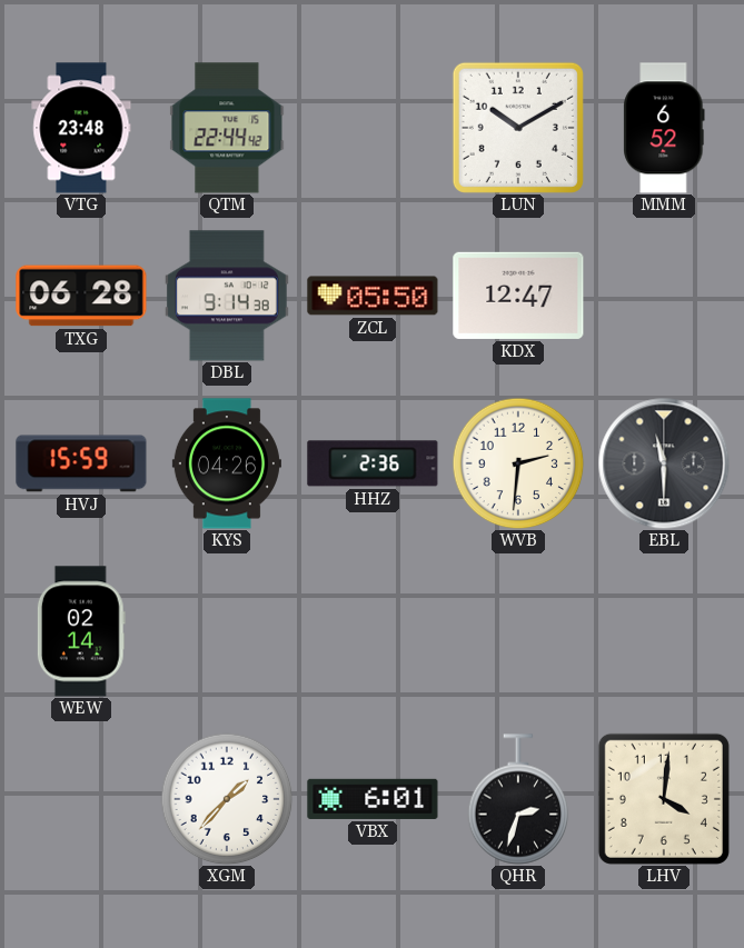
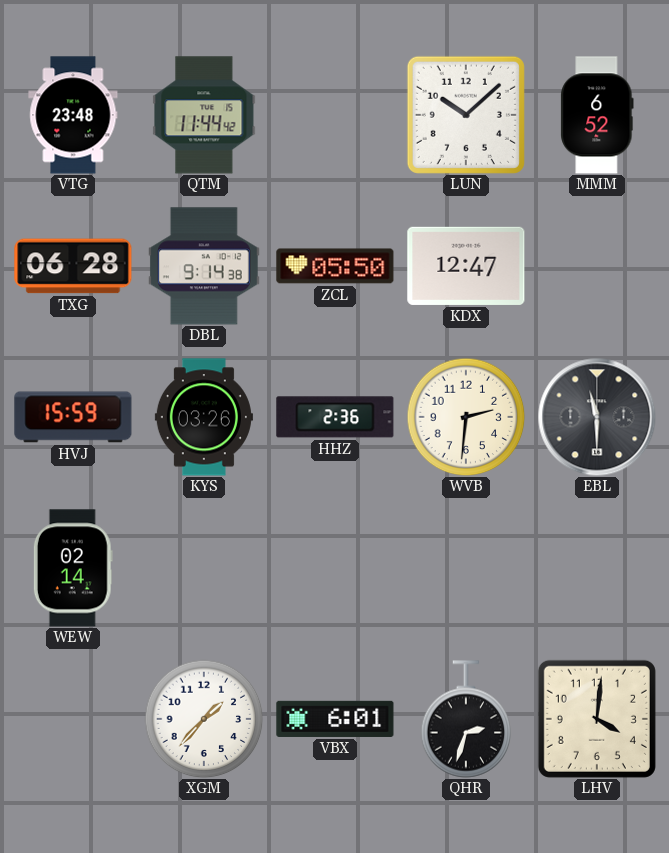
QTM: 22:44 -> 11:44 (204, 115)
LUN: 10:10 -> 10:08 (466, 115)
KYS: 04:26 -> 03:26 (204, 417)
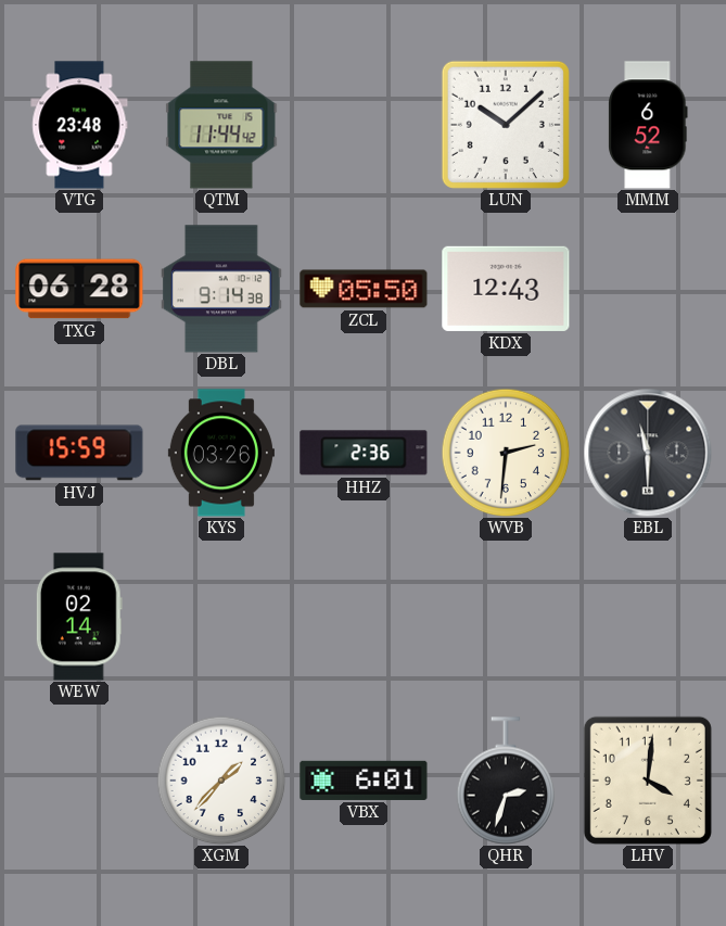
KDX: 12:47 -> 12:43 (506, 289)
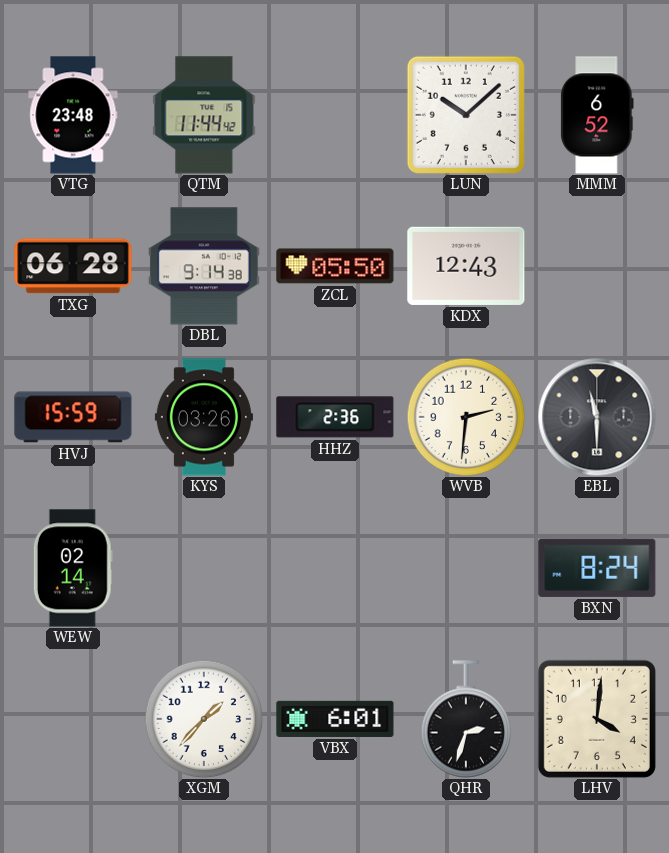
BXN: none -> 8:24 (597, 568)
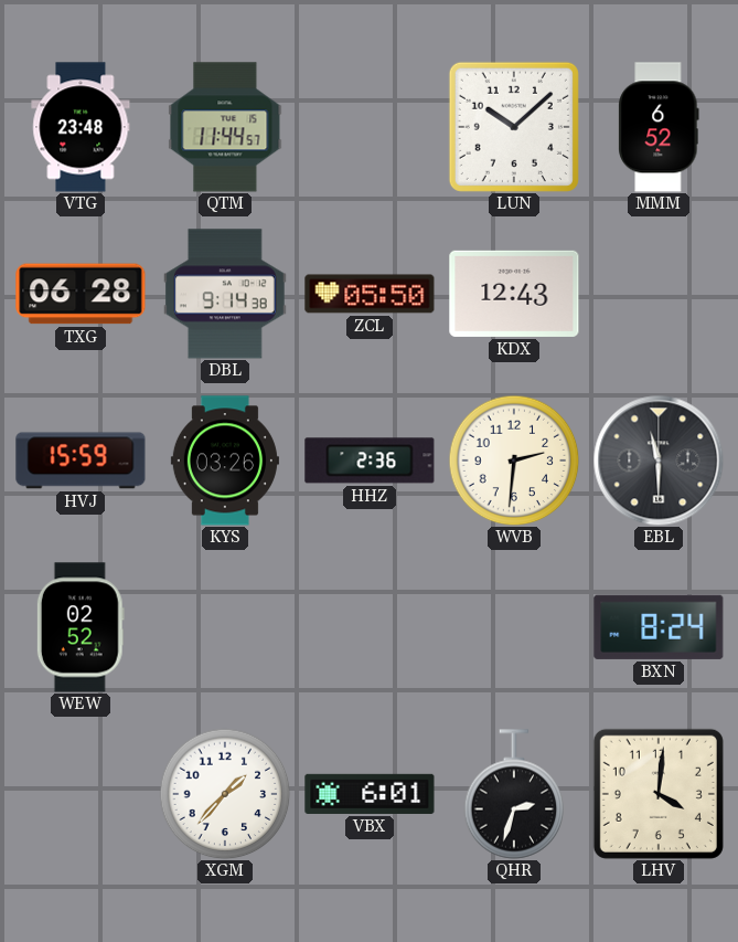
QTM: 11:44:42 -> 11:44:57 (225, 127)
WEW: 02:14 -> 02:52 (81, 627)
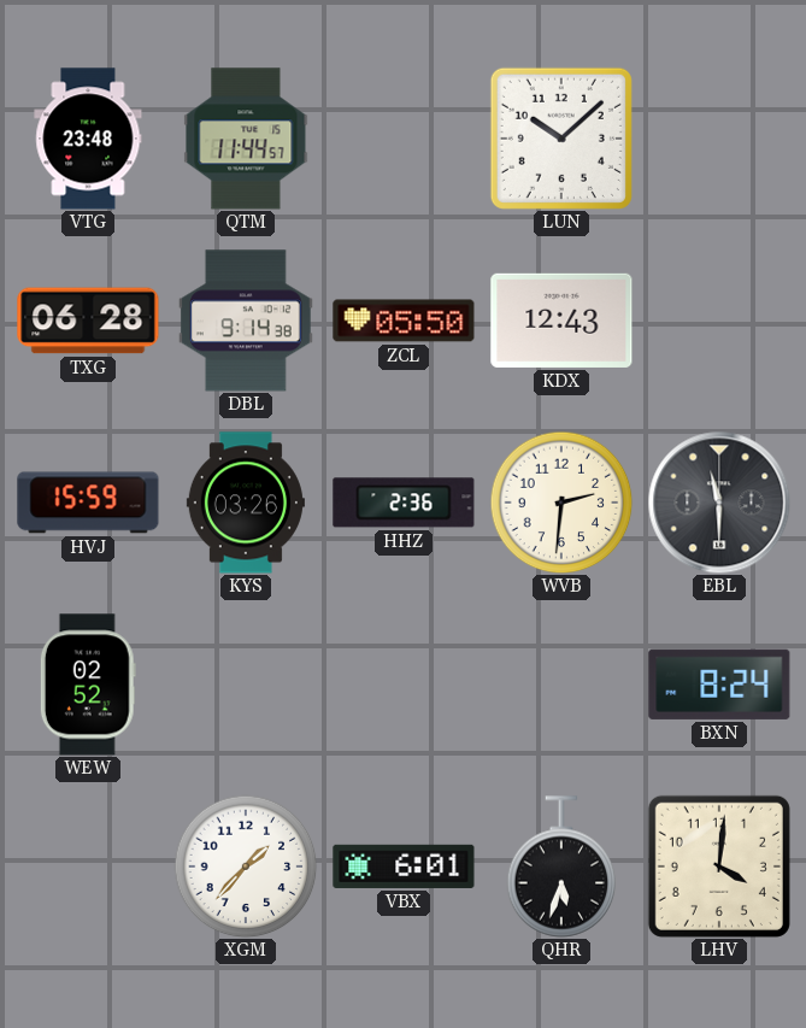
MMM: 6:52 -> none (659, 127)
QHR: 2:33 -> 5:33 (561, 867)
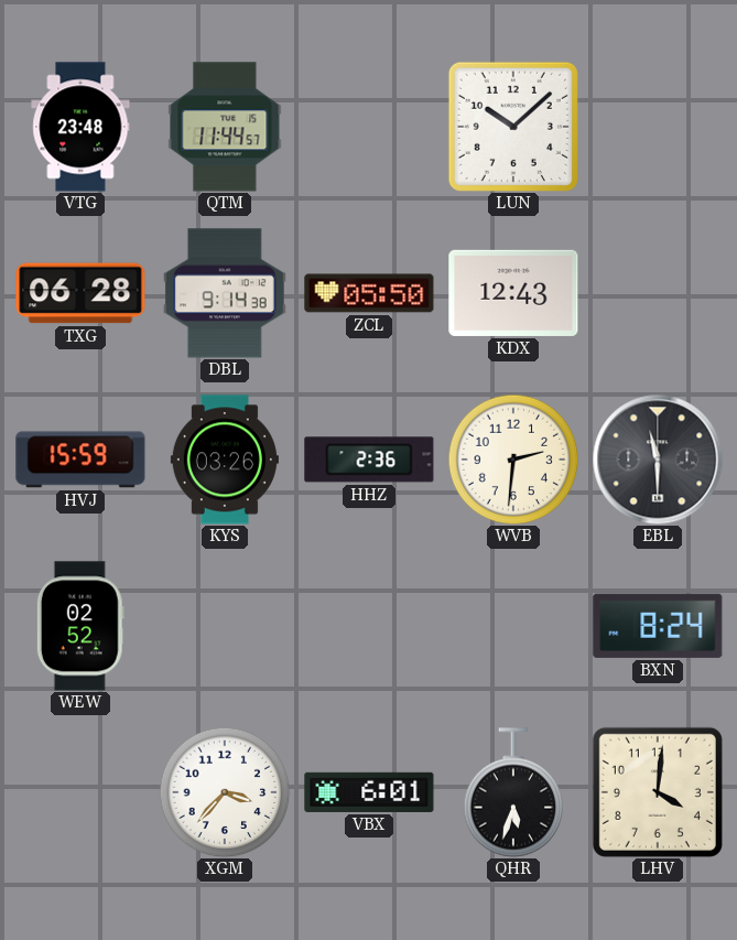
XGM: 1:37 -> 3:37 (225, 792)
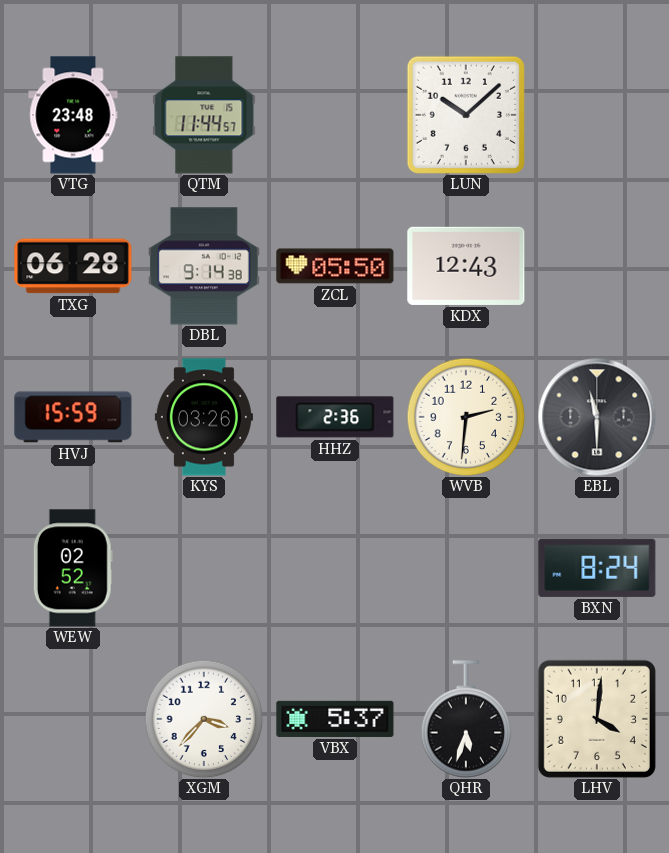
VBX: 6:01 -> 5:37 (335, 719)
